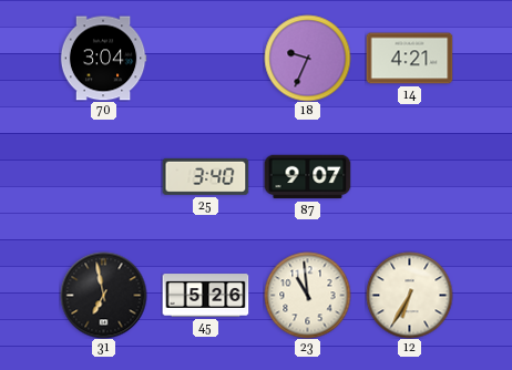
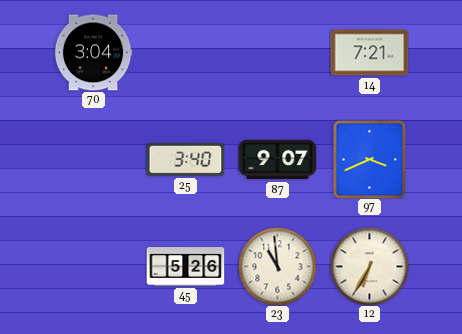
18: 9:34 -> none (307, 58)
14: 4:21 -> 7:21 (369, 53)
97: none -> 3:41 (370, 159)
31: 6:58 -> none (103, 295)
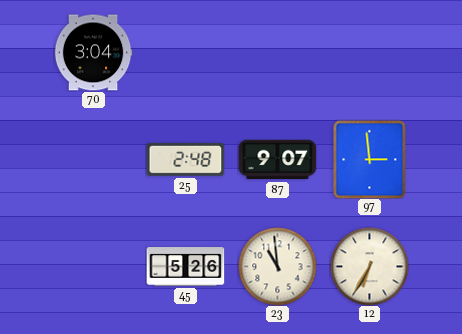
14: 7:21 -> none (369, 53)
25: 3:40 -> 2:48 (185, 159)
97: 3:41 -> 2:59 (370, 159)
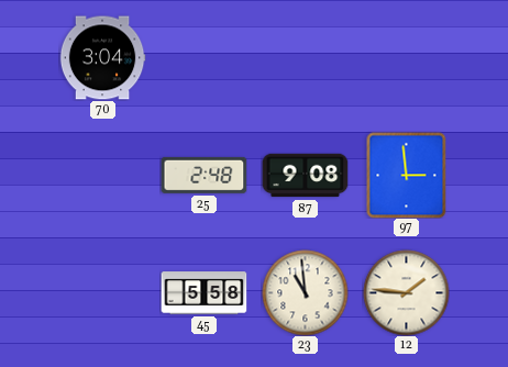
87: 9:07 -> 9:08 (305, 176)
45: 5:26 -> 5:58 (203, 293)
12: 6:35 -> 1:46 (406, 292)
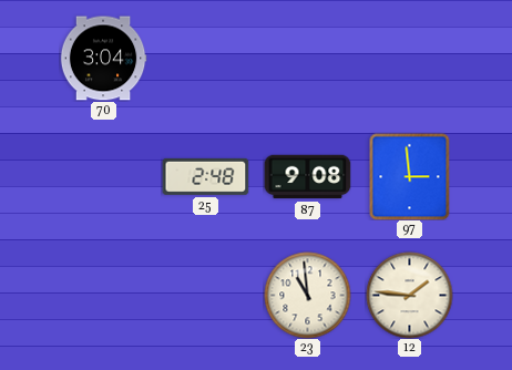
45: 5:58 -> none (203, 293)
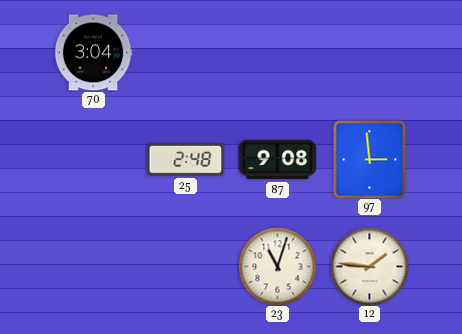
23: 10:59 -> 11:03 (277, 266)
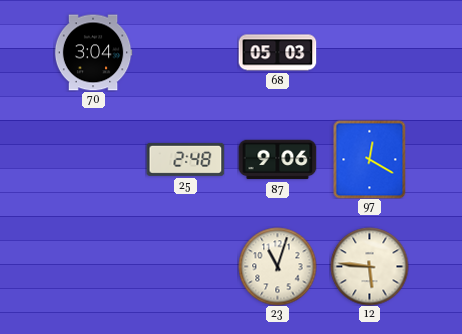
68: none -> 05:03 (277, 53)
87: 9:08 -> 9:06 (277, 160)
97: 2:59 -> 12:20 (370, 159)
12: 1:46 -> 5:46 (369, 266)
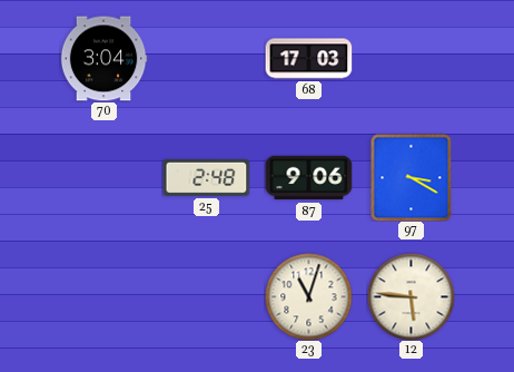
68: 05:03 -> 17:03 (308, 59)
97: 12:20 -> 3:20 (412, 177)
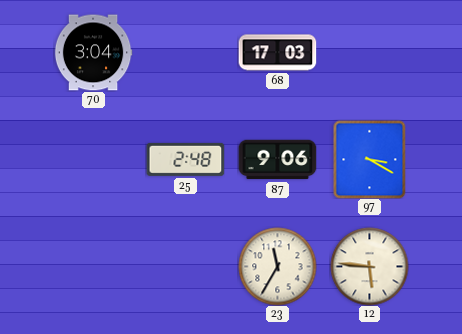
23: 11:03 -> 11:35 (277, 266)
